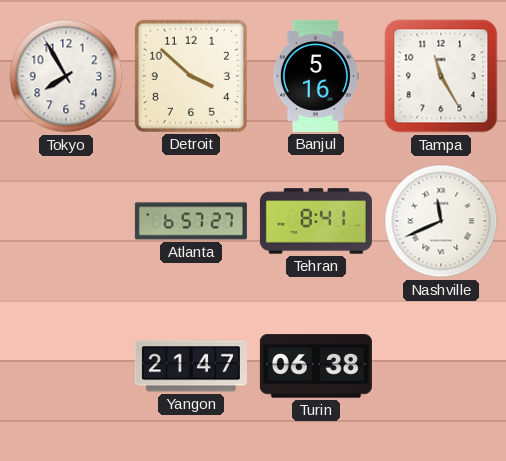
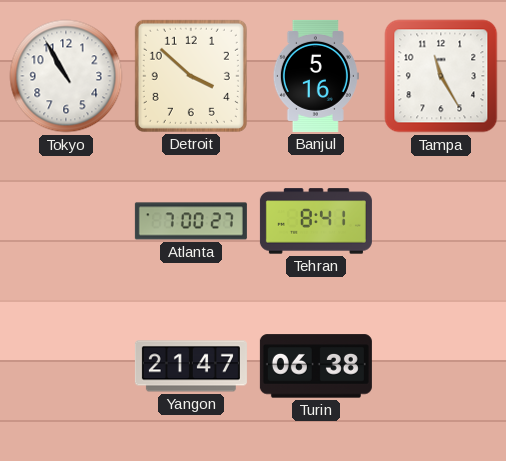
Tokyo: 7:55 -> 10:55 (66, 76)
Atlanta: 6:57 -> 7:00 (191, 221)
Nashville: 11:41 -> none (441, 221)
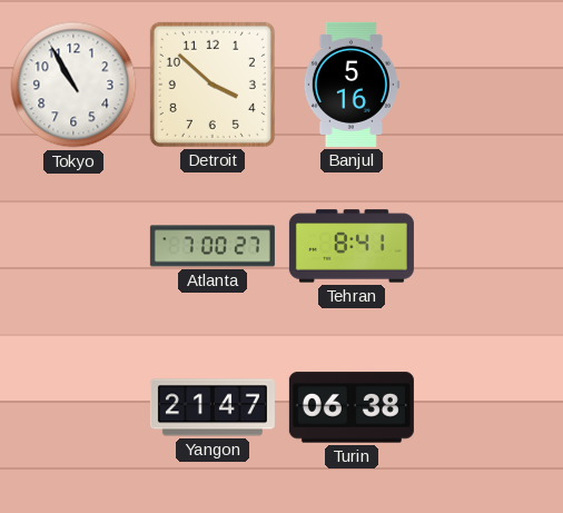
Tampa: 11:25 -> none (441, 76)
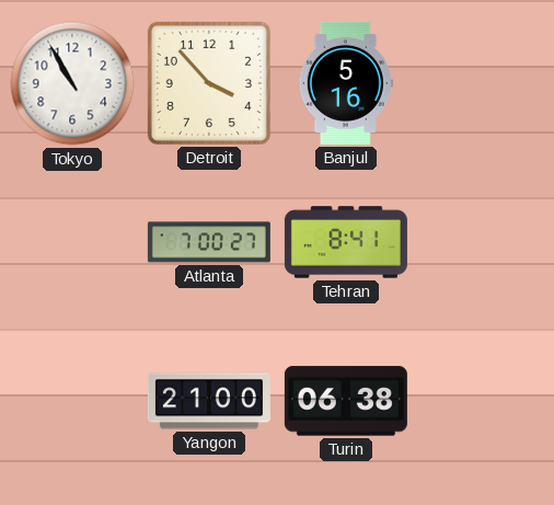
Detroit: 3:52 -> 3:53 (209, 83)
Yangon: 21:47 -> 21:00 (209, 401)
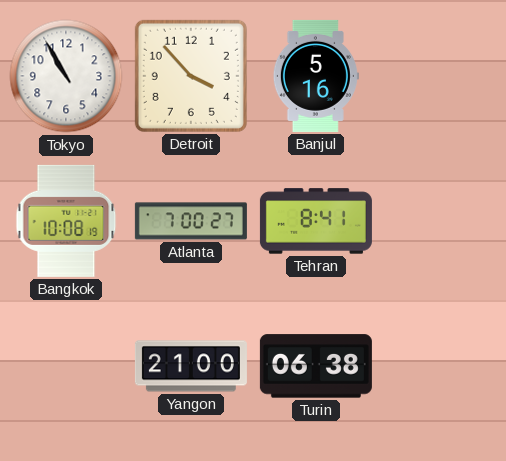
Bangkok: none -> 10:08 (66, 221)
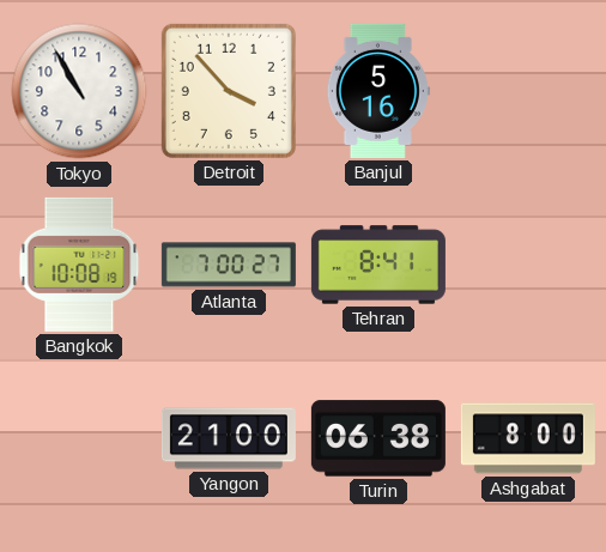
Ashgabat: none -> 8:00 (528, 438)
